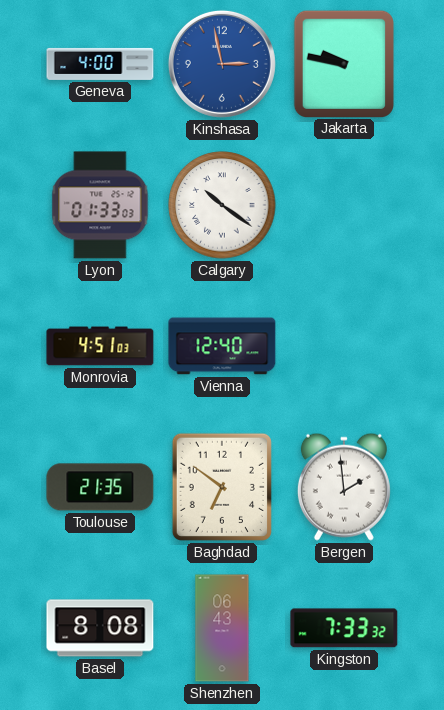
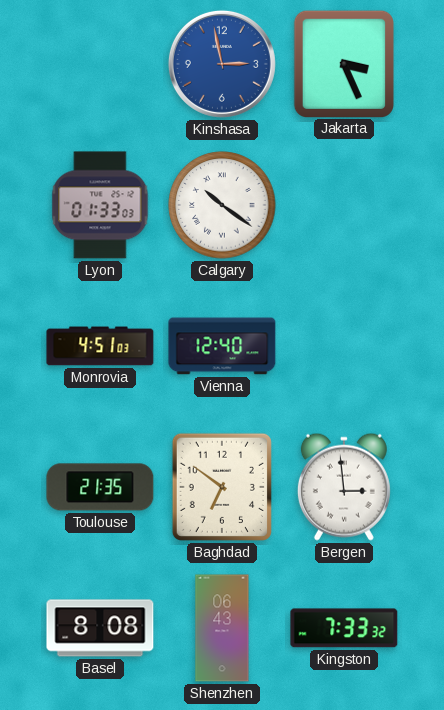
Geneva: 4:00 -> none (100, 64)
Jakarta: 9:47 -> 3:26 (344, 63)
Bergen: 1:59 -> 2:59 (344, 487)
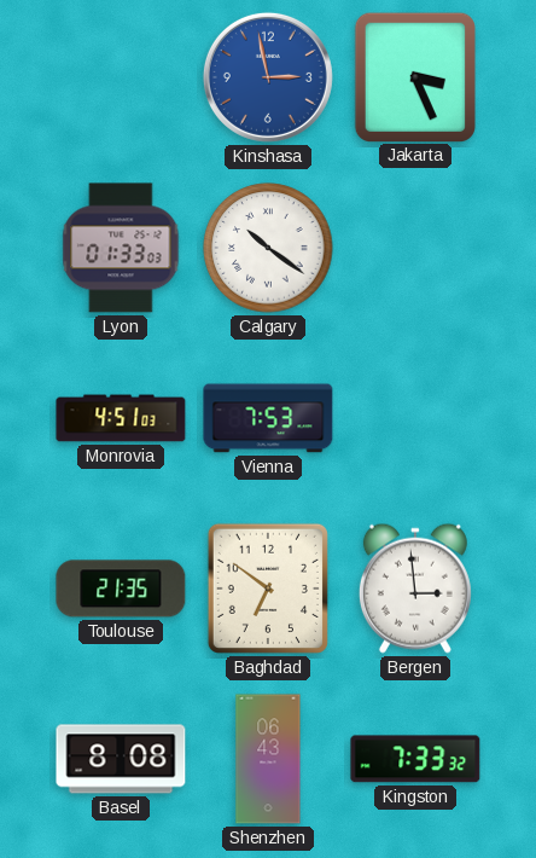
Vienna: 12:40 -> 7:53 (268, 418)
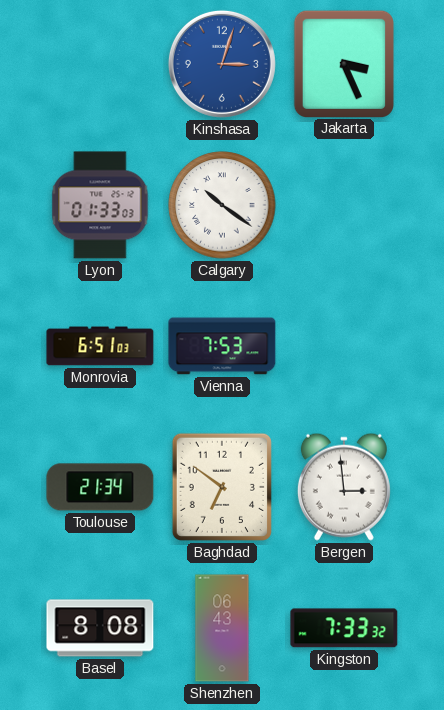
Kinshasa: 2:58 -> 3:03 (222, 64)
Monrovia: 4:51 -> 6:51 (100, 346)
Toulouse: 21:35 -> 21:34 (100, 487)
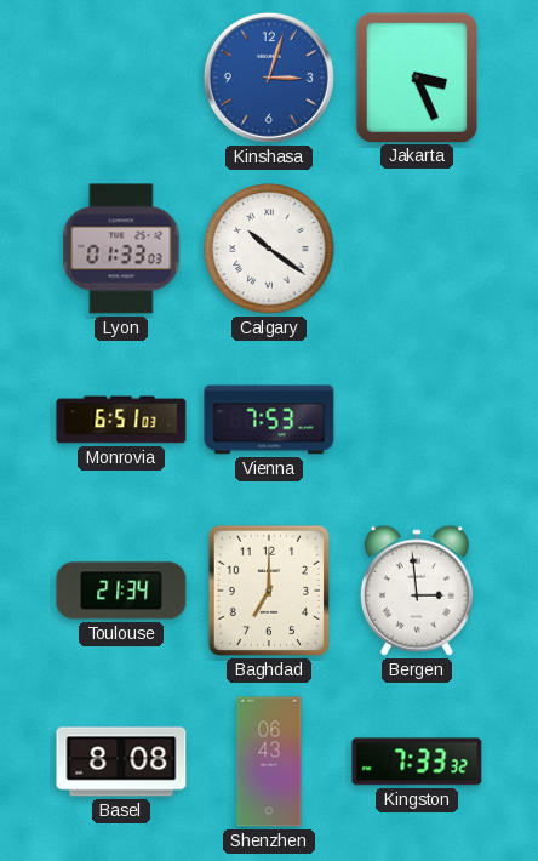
Baghdad: 6:51 -> 7:00 (269, 591)
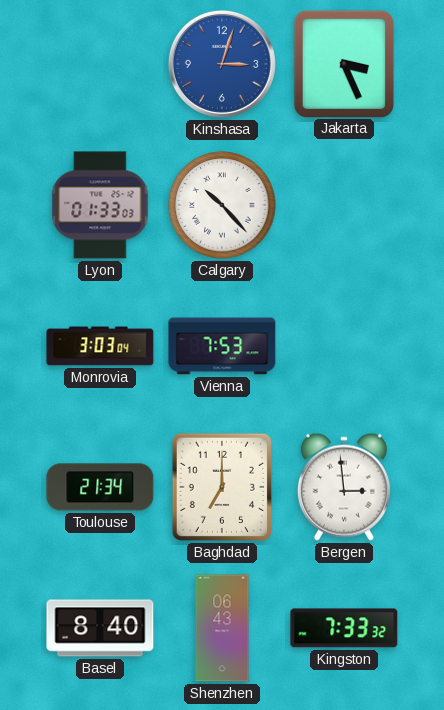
Calgary: 10:21 -> 10:23 (222, 205)
Monrovia: 6:51 -> 3:03 (100, 346)
Basel: 8:08 -> 8:40 (100, 628)
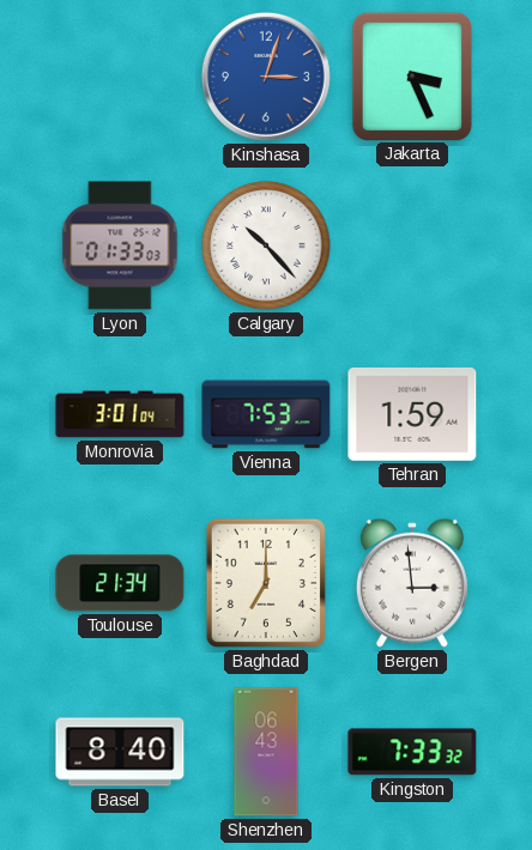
Monrovia: 3:03 -> 3:01 (120, 414)
Tehran: none -> 1:59 (412, 414)
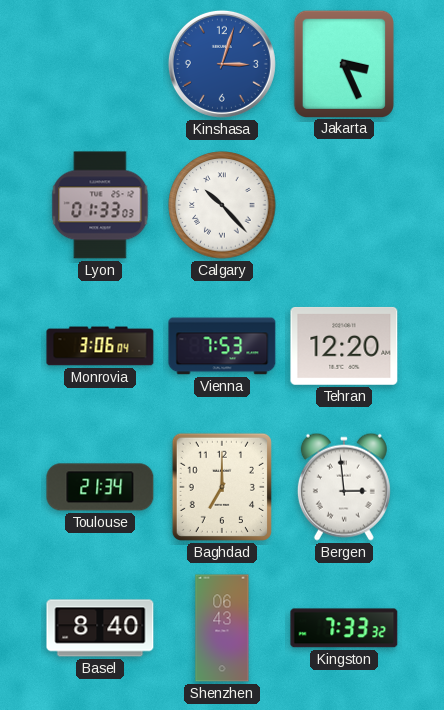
Monrovia: 3:01 -> 3:06 (100, 346)
Tehran: 1:59 -> 12:20 (344, 346)
